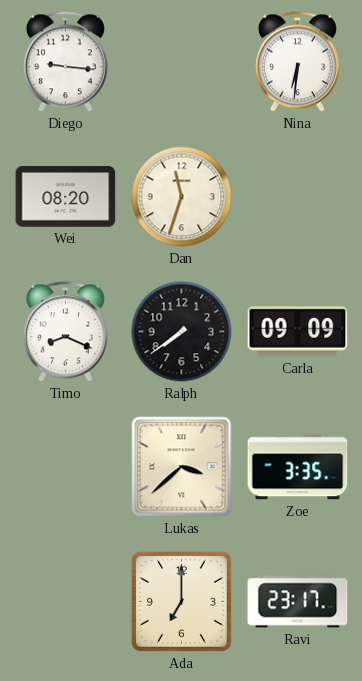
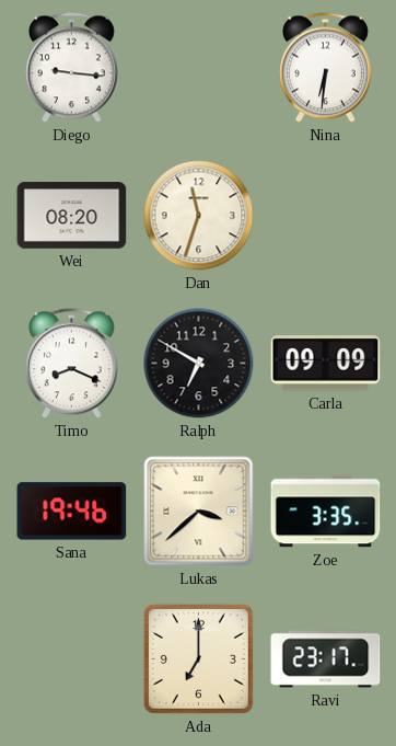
Ralph: 7:39 -> 6:50 (199, 364)
Sana: none -> 19:46 (72, 512)
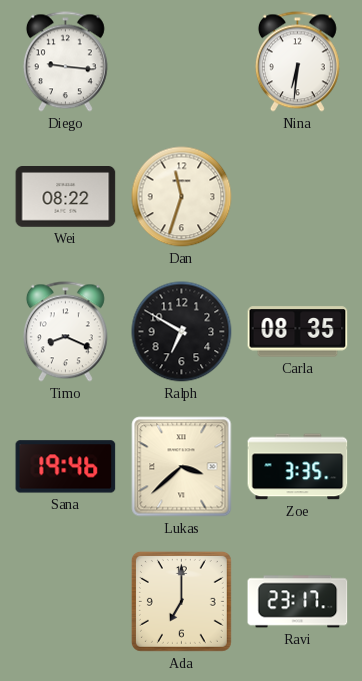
Wei: 08:20 -> 08:22 (66, 197)
Carla: 09:09 -> 08:35 (298, 332)
